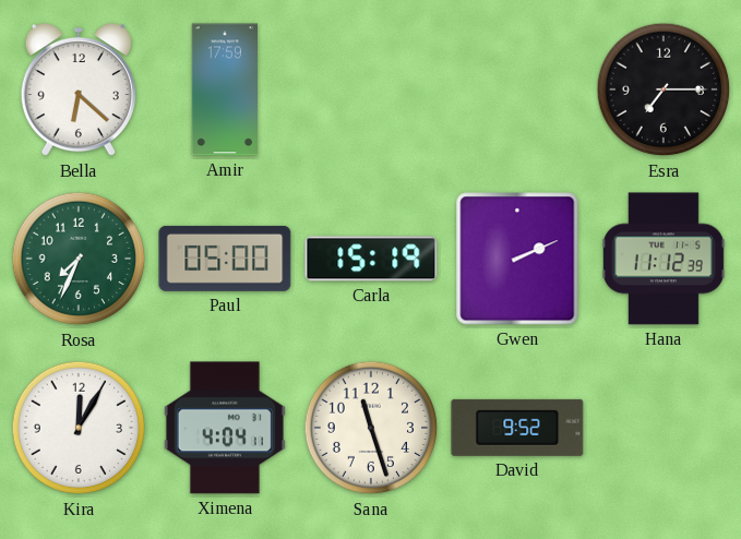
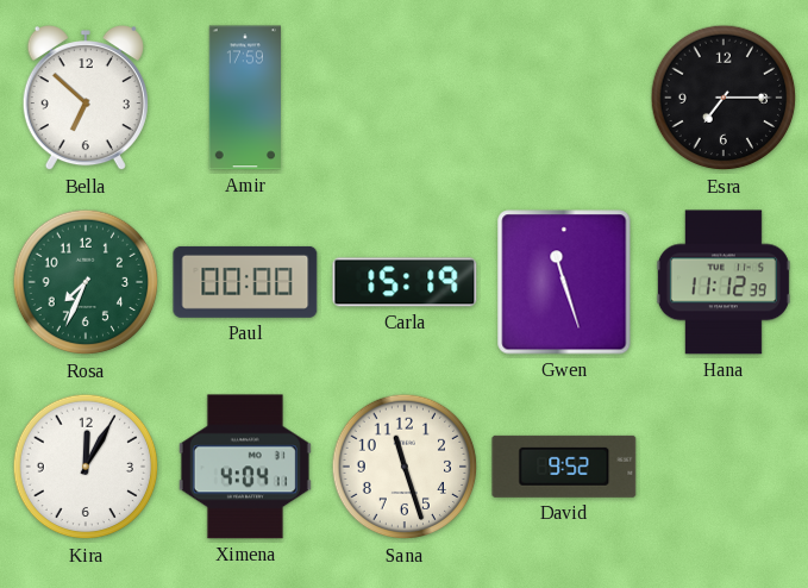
Bella: 6:22 -> 6:52 (86, 99)
Paul: 05:00 -> 00:00 (245, 282)
Gwen: 2:11 -> 11:27 (564, 282)
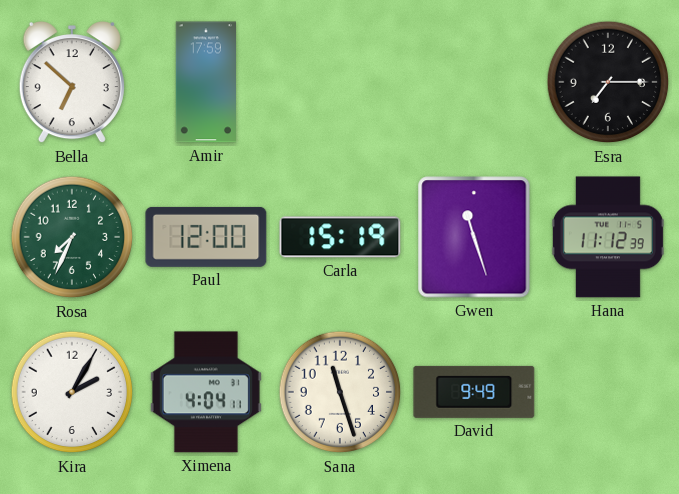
Paul: 00:00 -> 12:00 (206, 237)
Kira: 12:05 -> 2:05 (72, 392)
David: 9:52 -> 9:49 (474, 392)
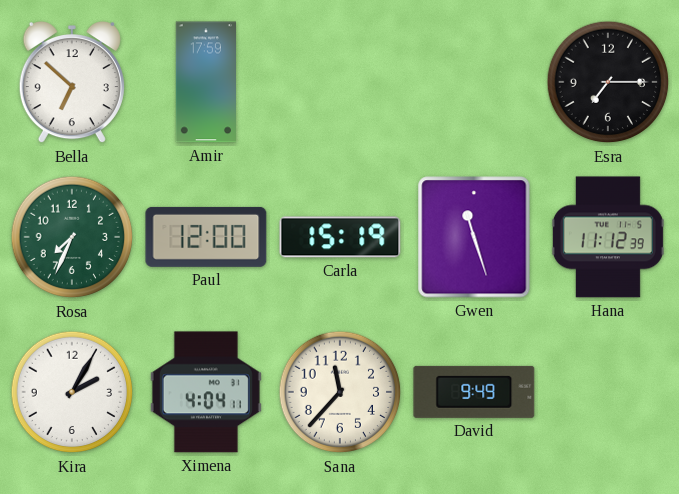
Sana: 11:27 -> 11:37 (340, 392)
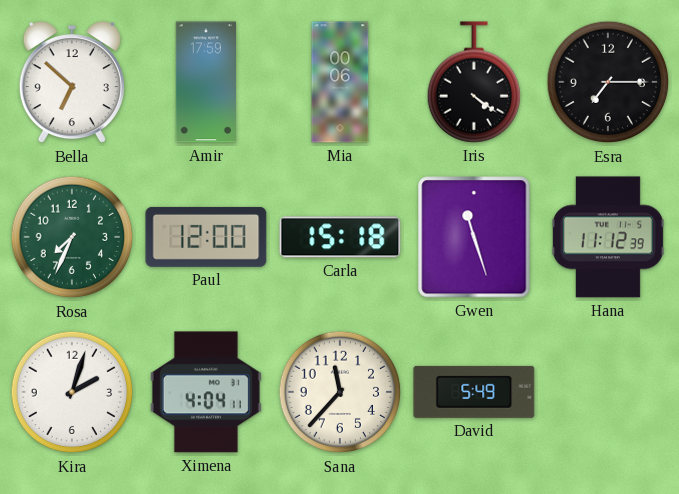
Mia: none -> 00:06 (340, 82)
Iris: none -> 4:21 (473, 82)
Carla: 15:19 -> 15:18 (340, 237)
Kira: 2:05 -> 2:03 (72, 392)
David: 9:49 -> 5:49 (474, 392)
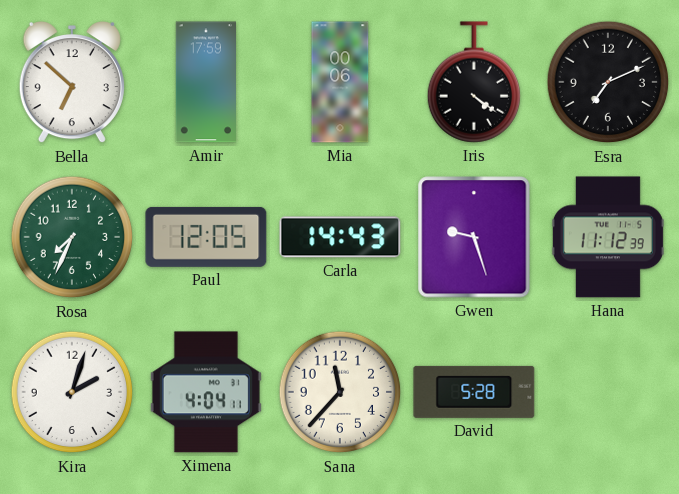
Esra: 7:15 -> 7:11 (608, 82)
Paul: 12:00 -> 12:05 (206, 237)
Carla: 15:18 -> 14:43 (340, 237)
Gwen: 11:27 -> 9:27 (474, 237)
David: 5:49 -> 5:28 (474, 392)
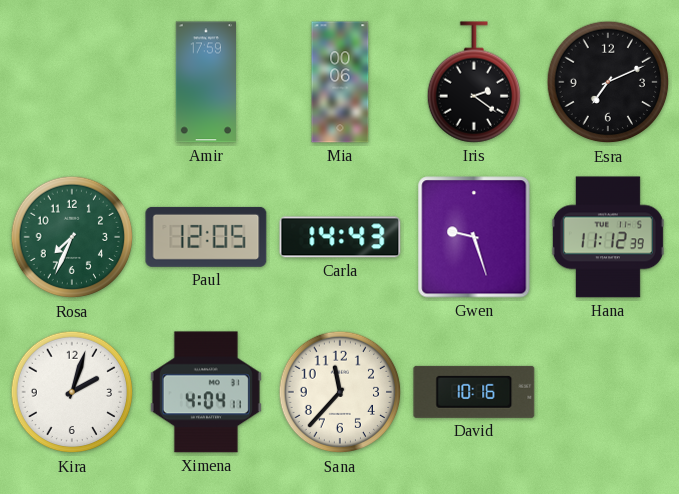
Bella: 6:52 -> none (72, 83)
Iris: 4:21 -> 2:21 (473, 82)
David: 5:28 -> 10:16 (474, 392)
